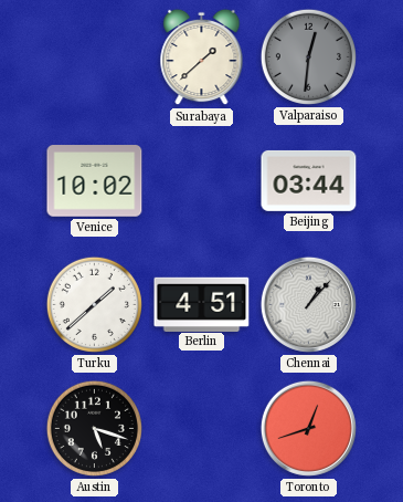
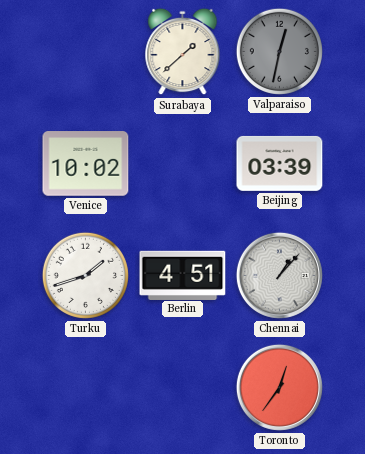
Valparaiso: 12:31 -> 12:32 (279, 51)
Beijing: 03:44 -> 03:39 (280, 163)
Turku: 1:38 -> 1:42 (85, 275)
Austin: 5:18 -> none (94, 428)
Toronto: 12:42 -> 12:36 (279, 387)
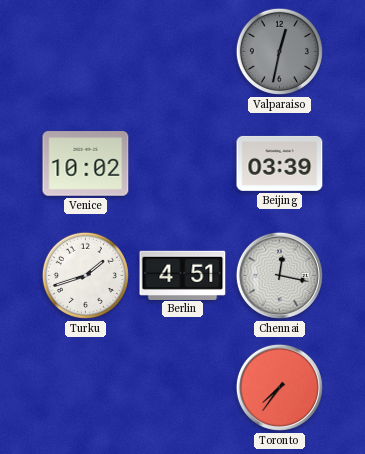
Surabaya: 1:38 -> none (183, 52)
Chennai: 1:07 -> 12:17 (279, 275)
Toronto: 12:36 -> 7:36 (279, 387)
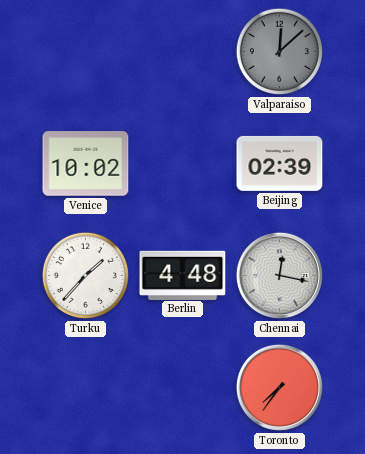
Valparaiso: 12:32 -> 12:08 (279, 51)
Beijing: 03:39 -> 02:39 (280, 163)
Turku: 1:42 -> 1:37 (85, 275)
Berlin: 4:51 -> 4:48 (183, 275)
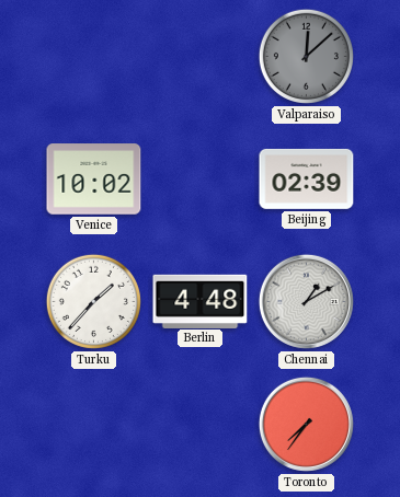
Chennai: 12:17 -> 1:10 (306, 301)
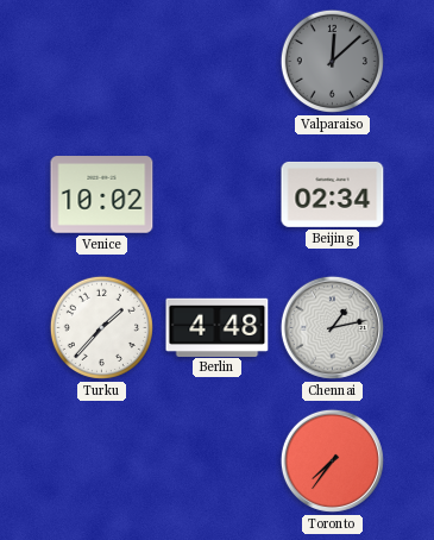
Beijing: 02:39 -> 02:34 (333, 194)
Chennai: 1:10 -> 1:13 (332, 327)
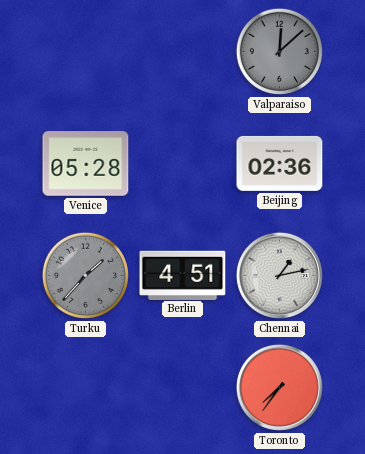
Venice: 10:02 -> 05:28 (86, 164)
Beijing: 02:34 -> 02:36 (280, 163)
Turku dial: white -> grey (85, 275)
Berlin: 4:48 -> 4:51 (183, 275)
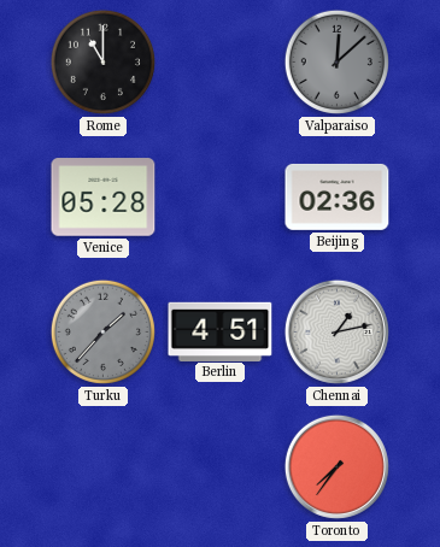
Rome: none -> 11:00 (102, 61)
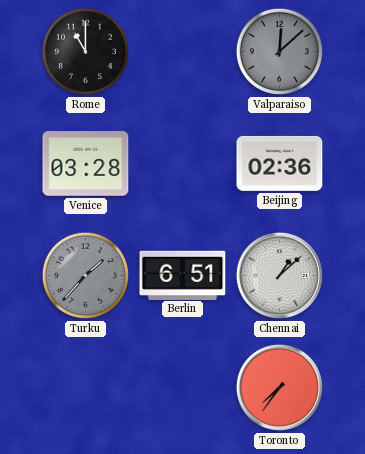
Venice: 05:28 -> 03:28 (86, 164)
Berlin: 4:51 -> 6:51 (183, 275)
Chennai: 1:13 -> 1:08 (279, 275)
